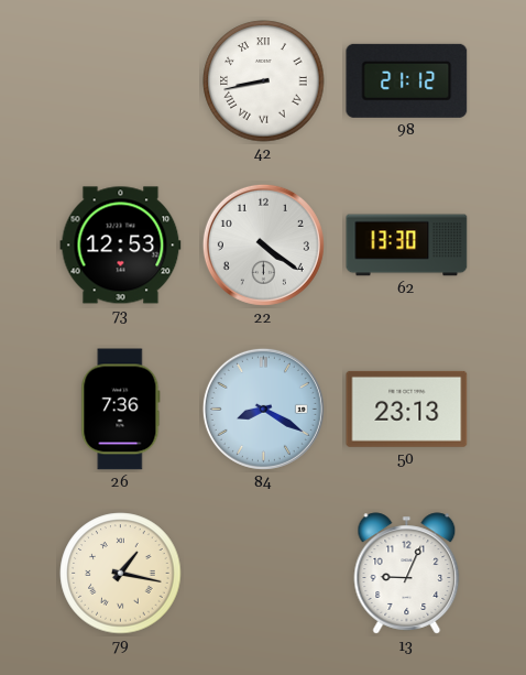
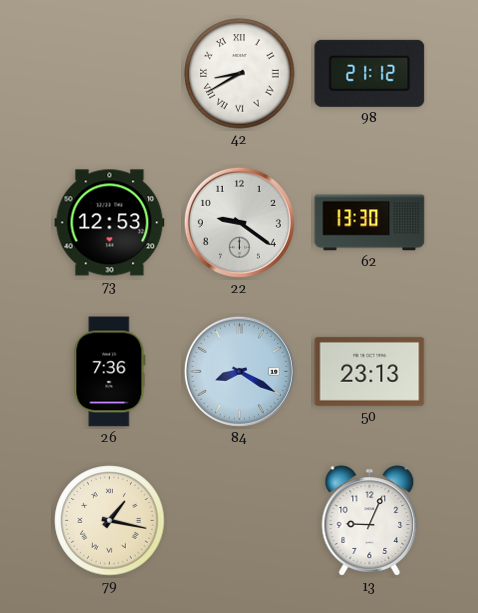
42: 8:43 -> 8:40 (240, 74)
22: 4:21 -> 9:21 (239, 222)
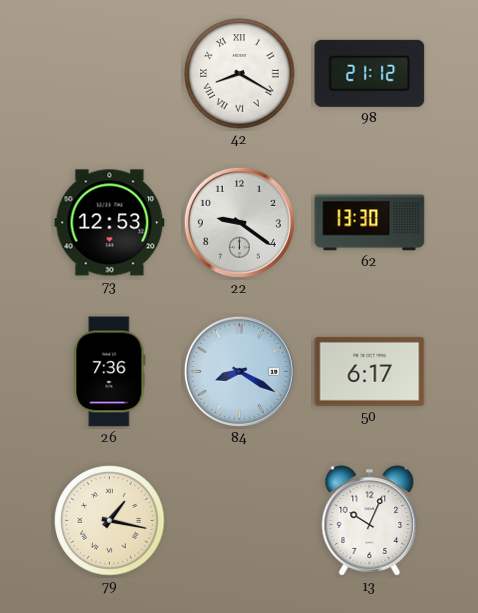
42: 8:40 -> 8:20 (240, 74)
50: 23:13 -> 6:17 (370, 371)
13: 9:04 -> 10:04 (370, 521)
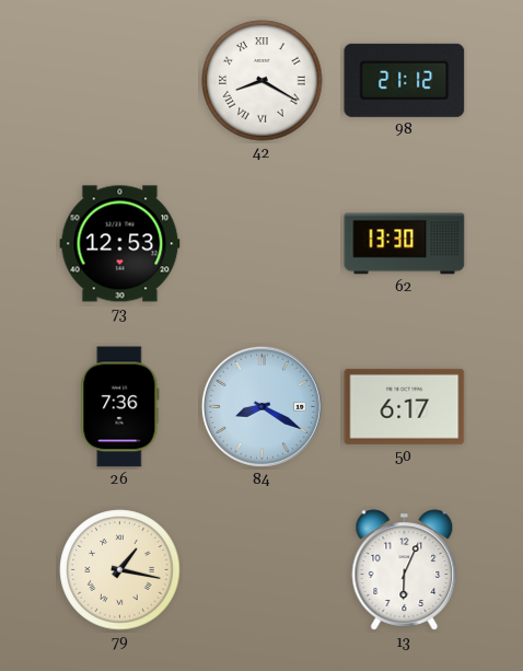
22: 9:21 -> none (239, 222)
13: 10:04 -> 6:04 (405, 570)
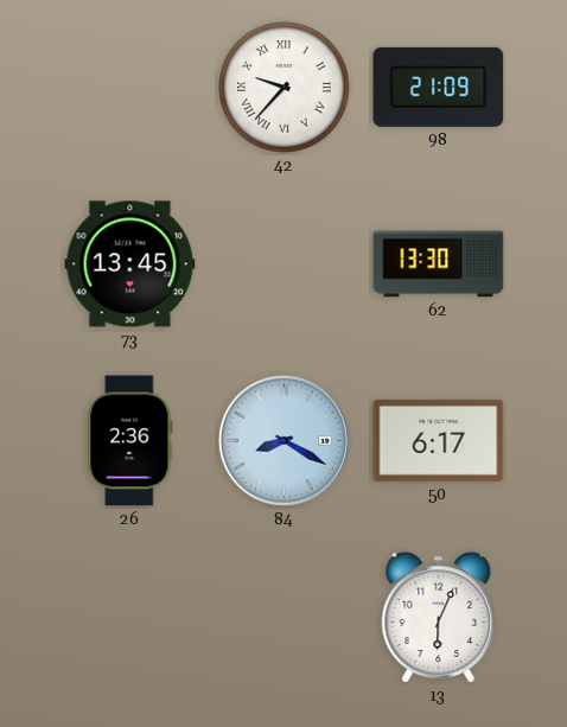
42: 8:20 -> 9:37 (285, 88)
98: 21:12 -> 21:09 (439, 87)
73: 12:53 -> 13:45 (130, 264)
26: 7:36 -> 2:36 (130, 441)
79: 1:17 -> none (120, 570)
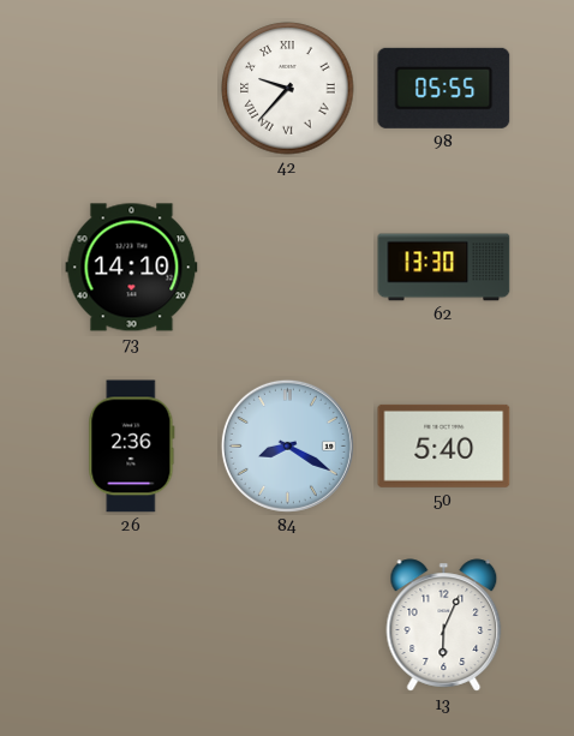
98: 21:09 -> 05:55 (444, 88)
73: 13:45 -> 14:10 (132, 268)
50: 6:17 -> 5:40 (444, 445)
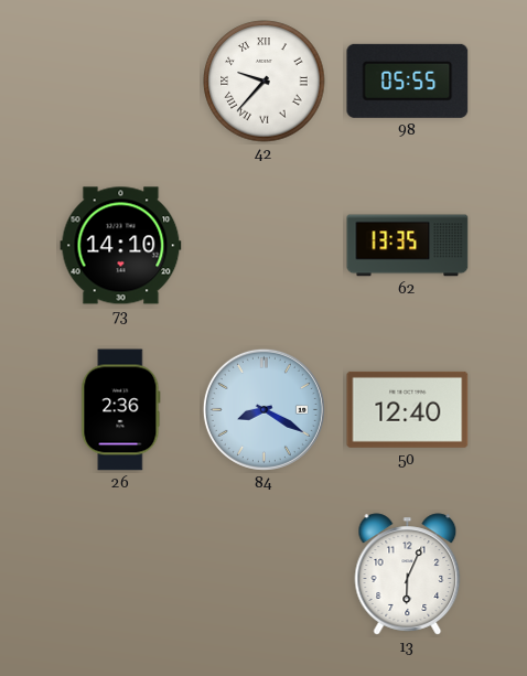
62: 13:30 -> 13:35 (408, 246)
50: 5:40 -> 12:40 (408, 409)
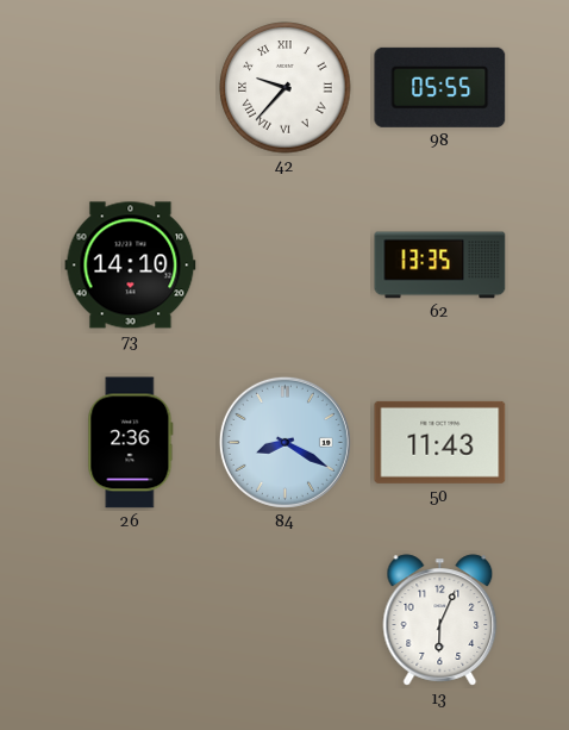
50: 12:40 -> 11:43 (440, 442)
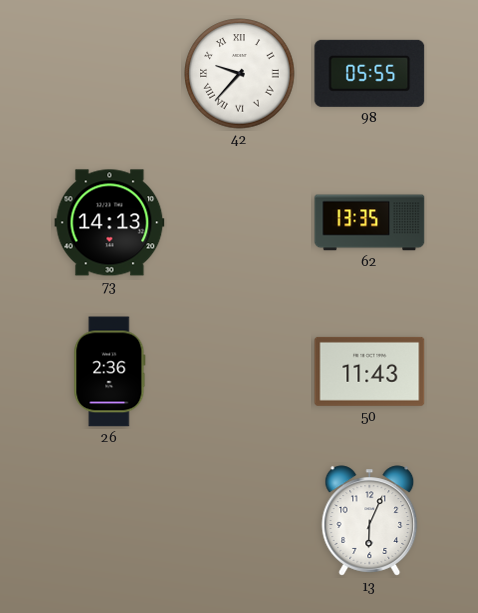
73: 14:10 -> 14:13 (110, 223)
84: 8:20 -> none (284, 442)
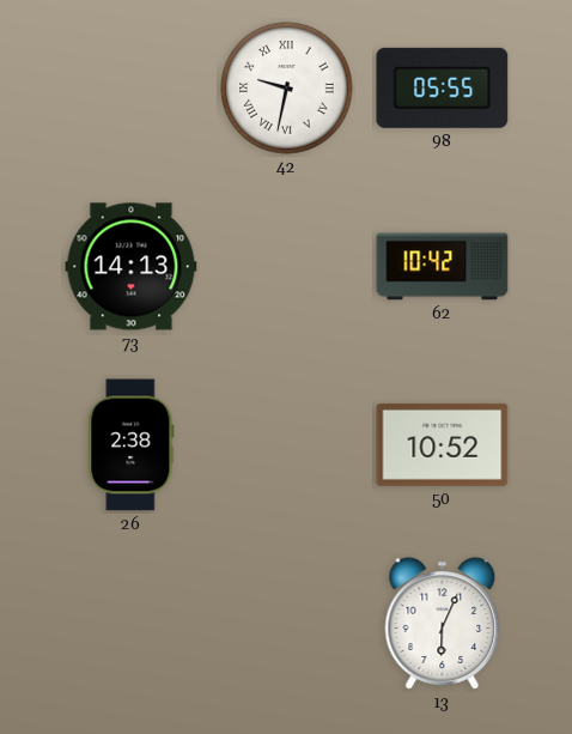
42: 9:37 -> 9:32 (287, 89)
62: 13:35 -> 10:42 (443, 267)
26: 2:36 -> 2:38 (132, 445)
50: 11:43 -> 10:52 (443, 444)
